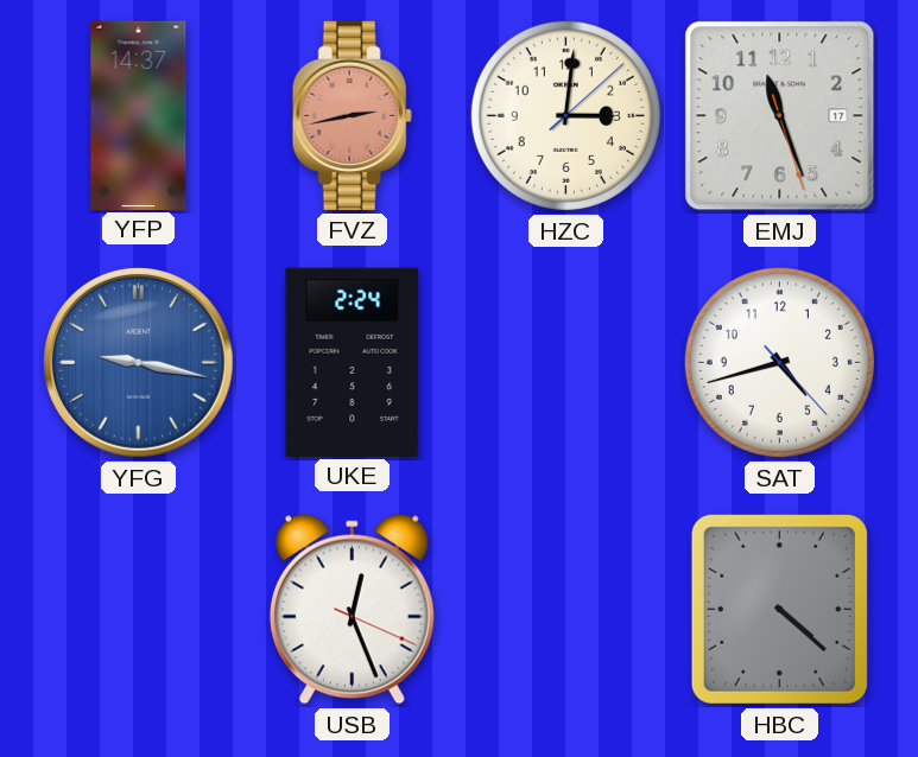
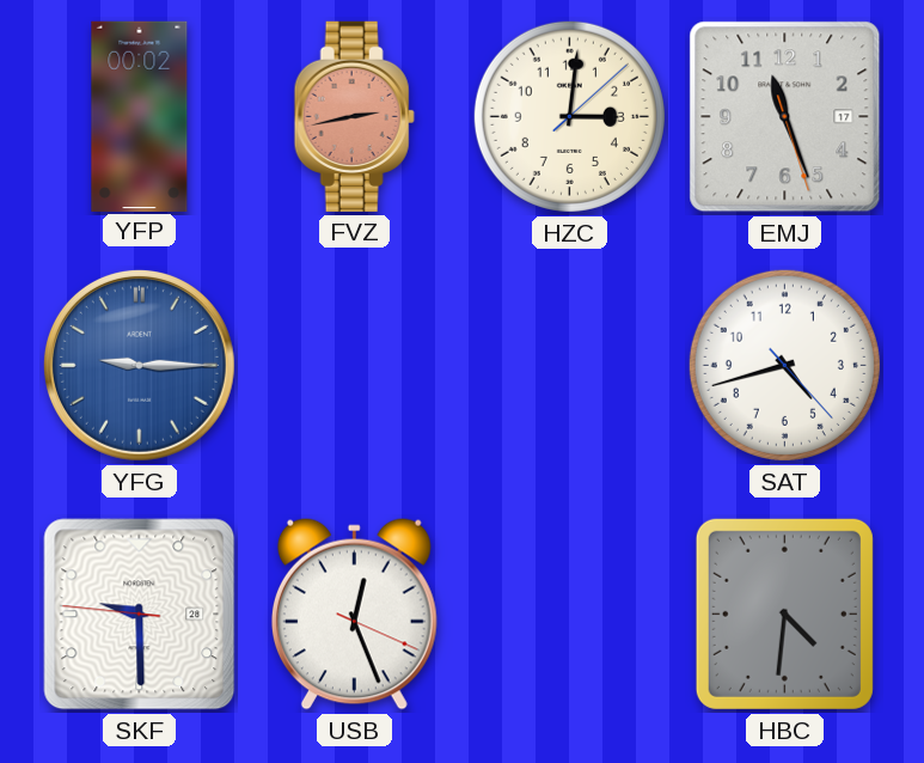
YFP: 14:37 -> 00:02 (140, 116)
YFG: 9:17 -> 9:15 (139, 365)
UKE: 2:24 -> none (353, 362)
SKF: none -> 9:29 (140, 615)
HBC: 4:22 -> 4:31 (784, 614)
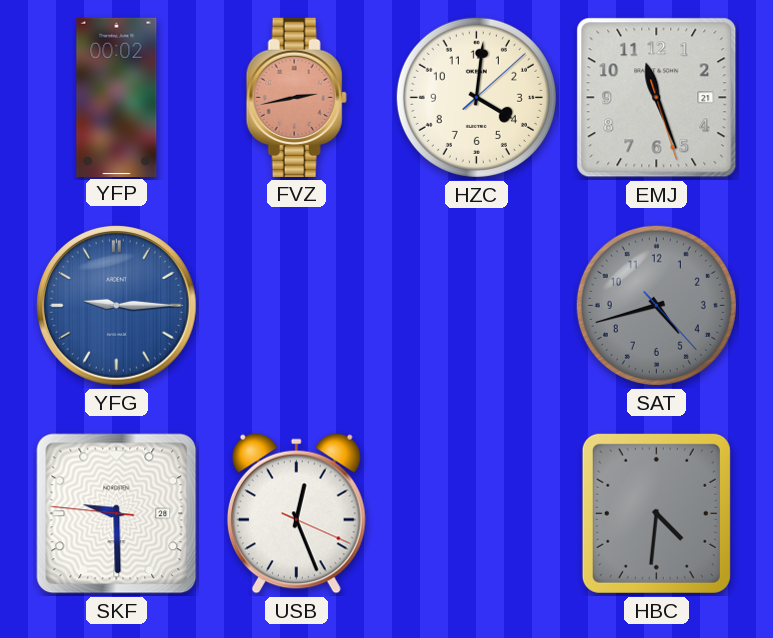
HZC: 3:01 -> 4:01 (476, 97)
EMJ date: 17 -> 21 (657, 98)
SAT dial: white -> grey (656, 305)
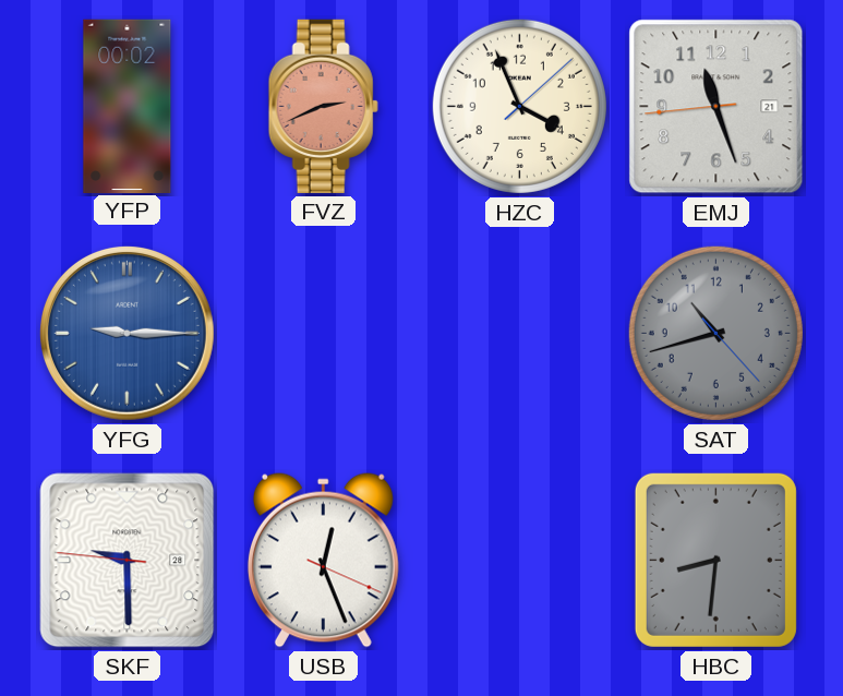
FVZ: 2:43 -> 2:41 (323, 106)
HZC: 4:01 -> 3:56 (519, 106)
EMJ: 11:26:27 -> 11:26:44 (716, 107)
SAT: 4:42 -> 10:42 (715, 333)
HBC: 4:31 -> 8:31 (715, 560)
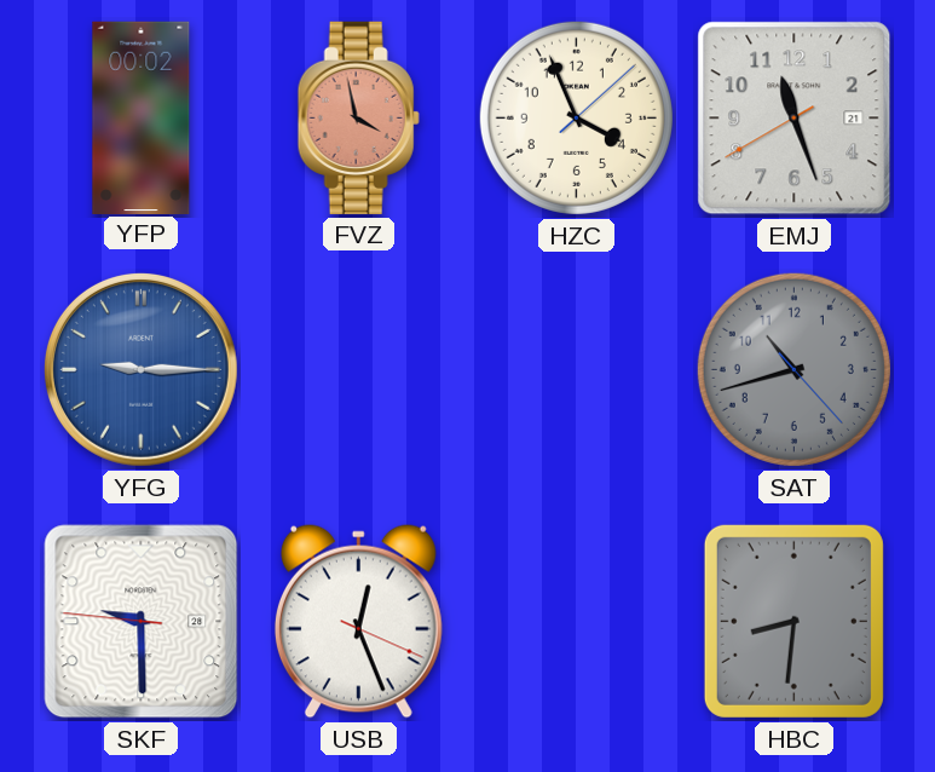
FVZ: 2:41 -> 3:58 (358, 117)
EMJ: 11:26:44 -> 11:26:40 (795, 119)
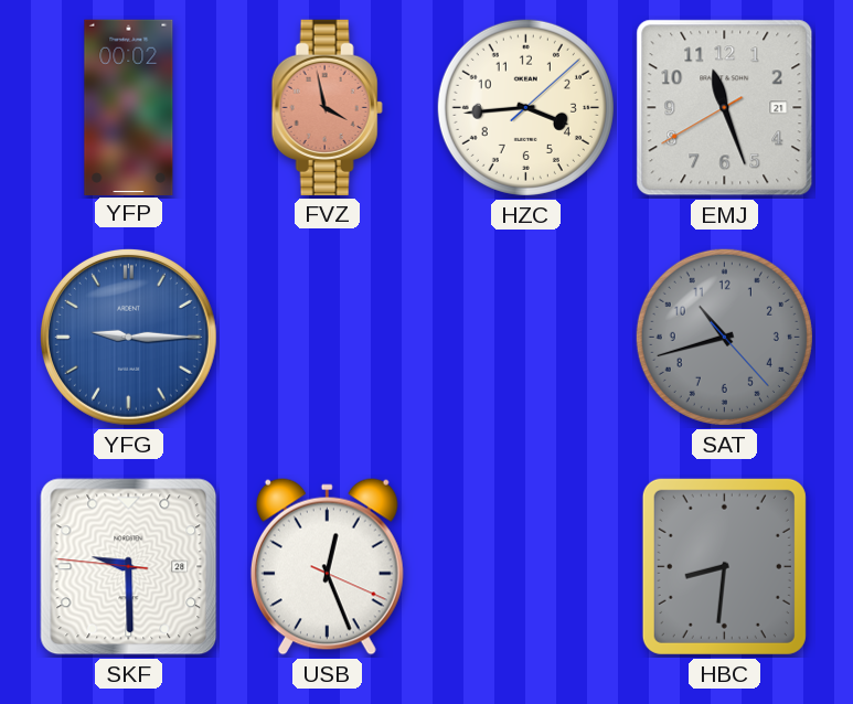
HZC: 3:56 -> 3:44 (525, 107)
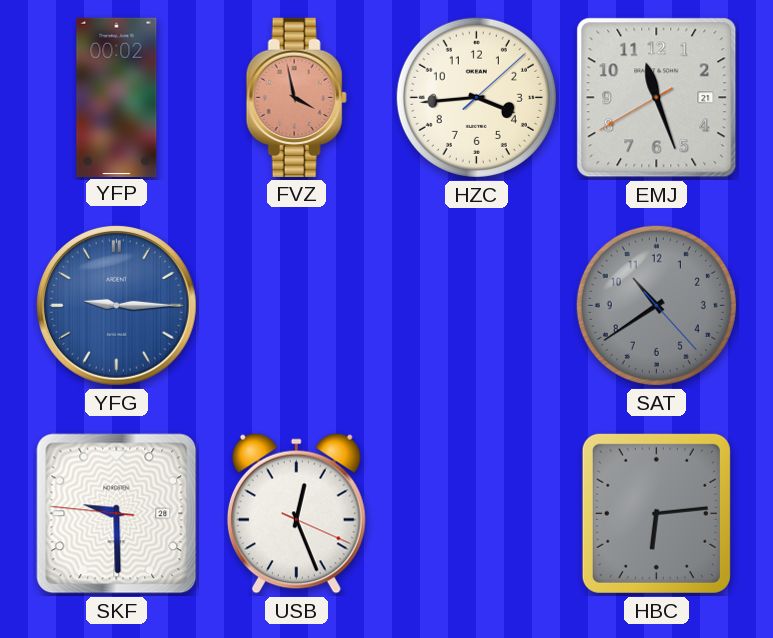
SAT: 10:42 -> 10:39 (656, 305)
HBC: 8:31 -> 6:14 (656, 513)
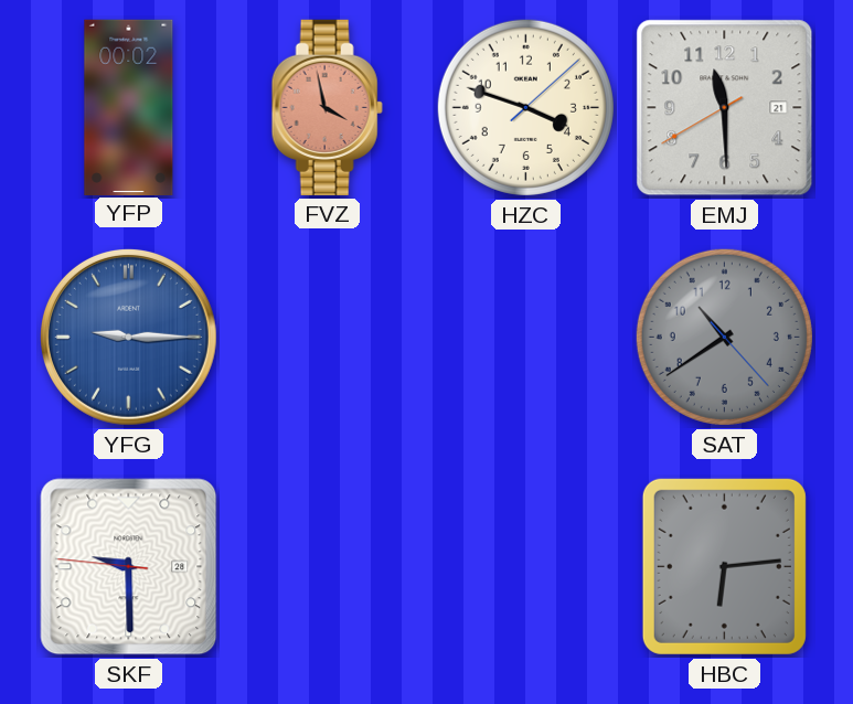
HZC: 3:44 -> 3:48 (525, 107)
EMJ: 11:26 -> 11:29 (725, 108)
USB: 12:26 -> none (296, 514)
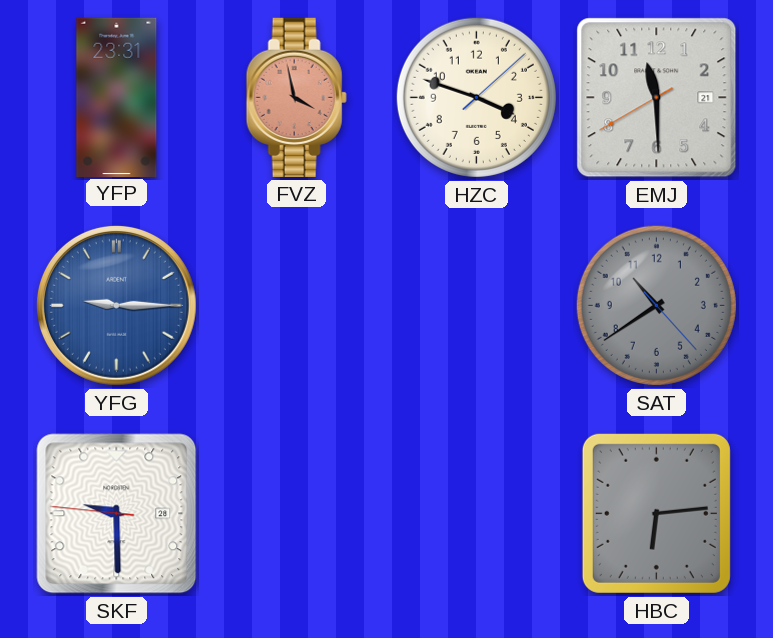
YFP: 00:02 -> 23:31 (117, 97)
